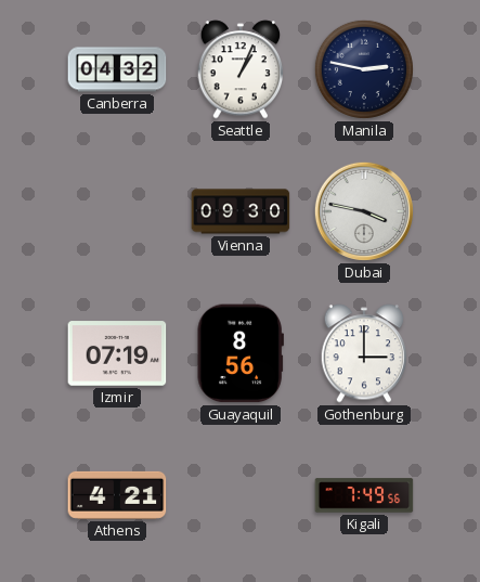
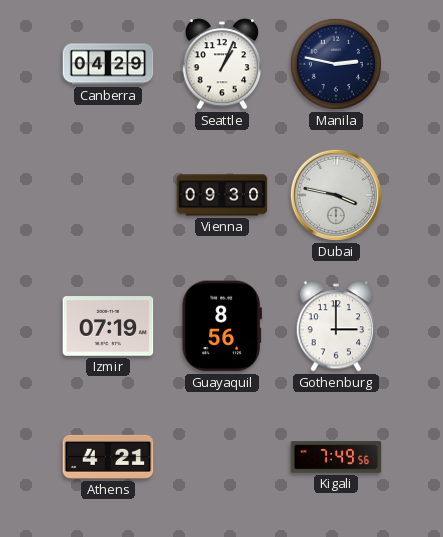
Canberra: 04:32 -> 04:29 (108, 64)
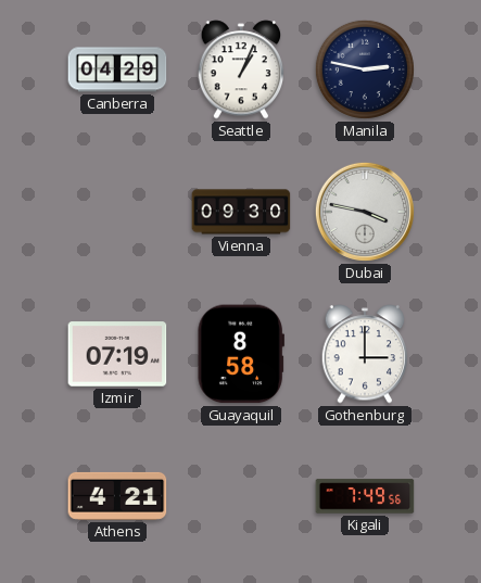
Guayaquil: 8:56 -> 8:58 (241, 354)
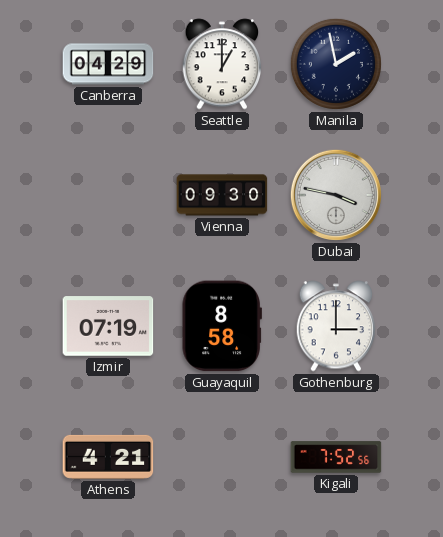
Seattle: 1:04 -> 1:00 (222, 64)
Manila: 2:47 -> 1:58 (336, 64)
Kigali: 7:49 -> 7:52 (336, 457)
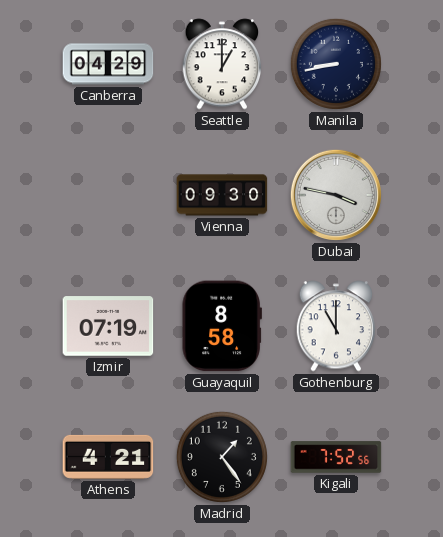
Manila: 1:58 -> 8:43 (336, 64)
Gothenburg: 3:00 -> 11:00 (336, 326)
Madrid: none -> 1:24 (222, 457)
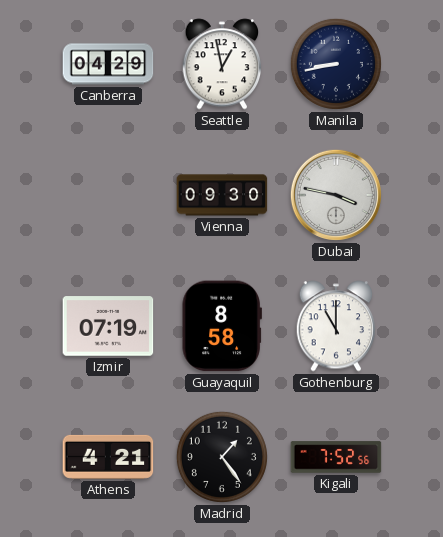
Seattle: 1:00 -> 12:58 (222, 64)
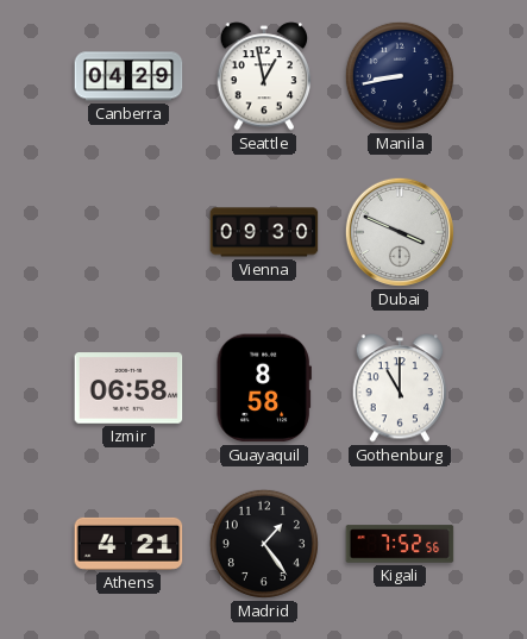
Dubai: 3:47 -> 3:49 (400, 232)
Izmir: 07:19 -> 06:58 (128, 388)
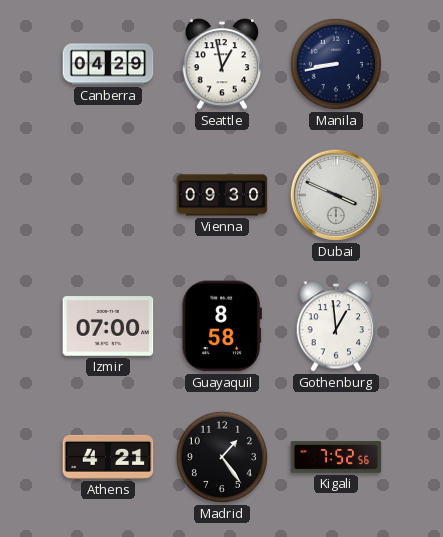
Izmir: 06:58 -> 07:00 (108, 326)
Gothenburg: 11:00 -> 12:59 (336, 326)
